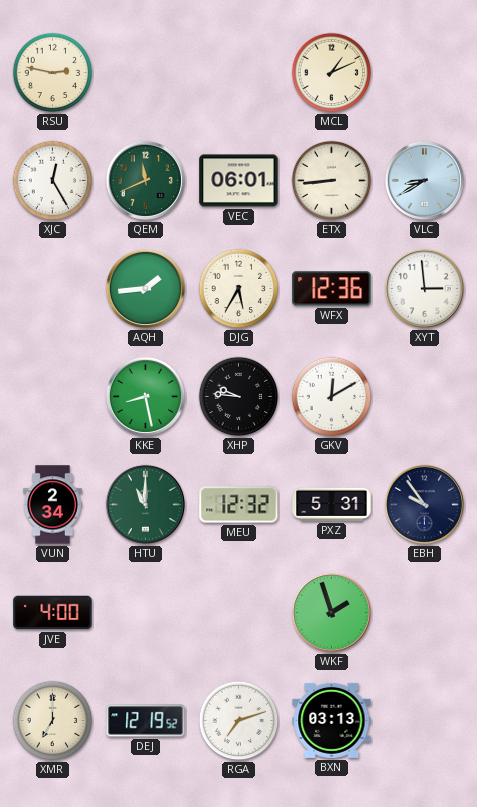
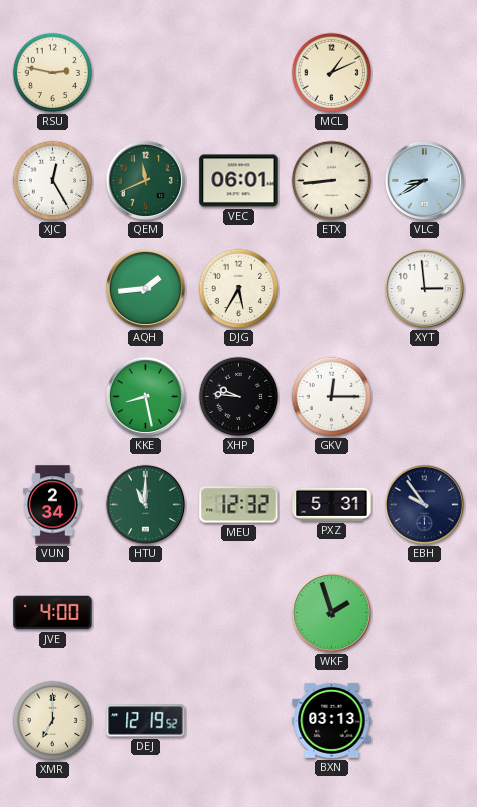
WFX: 12:36 -> none (332, 289)
GKV: 12:10 -> 12:15 (332, 397)
RGA: 7:12 -> none (239, 721)
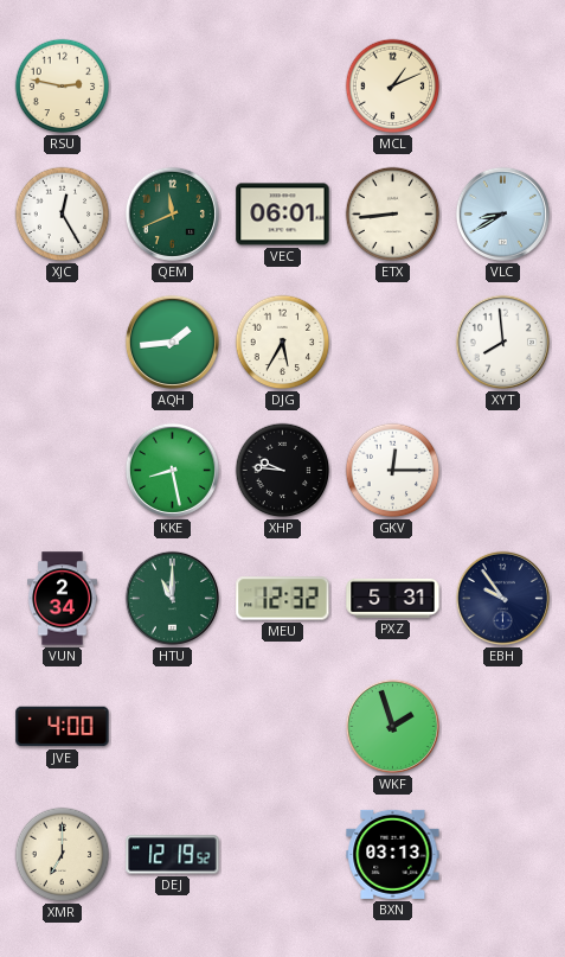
XYT: 2:59 -> 7:59 (502, 342)
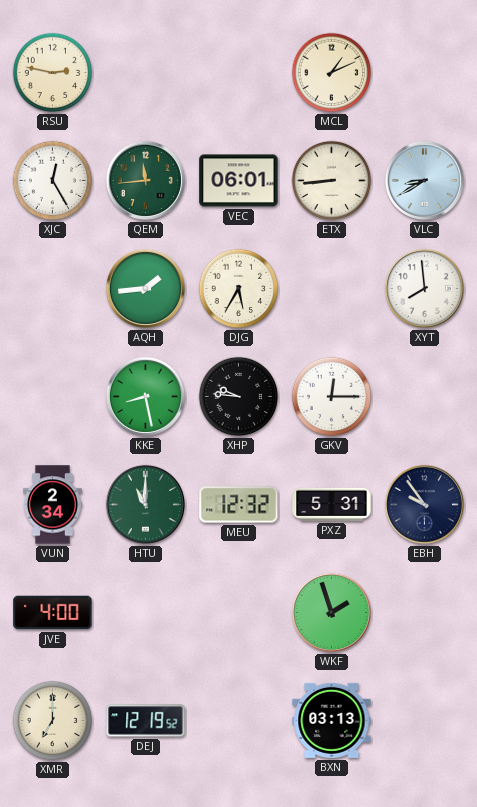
QEM: 11:41 -> 11:44 (145, 180)
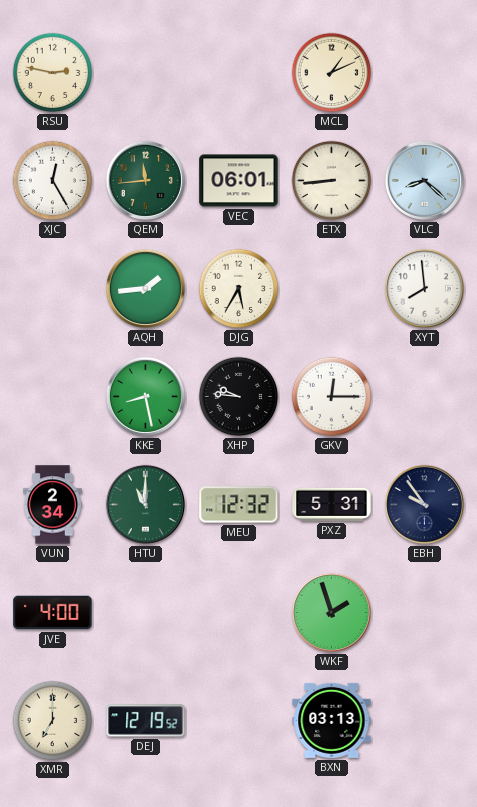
VLC: 8:40 -> 8:22 (424, 180)
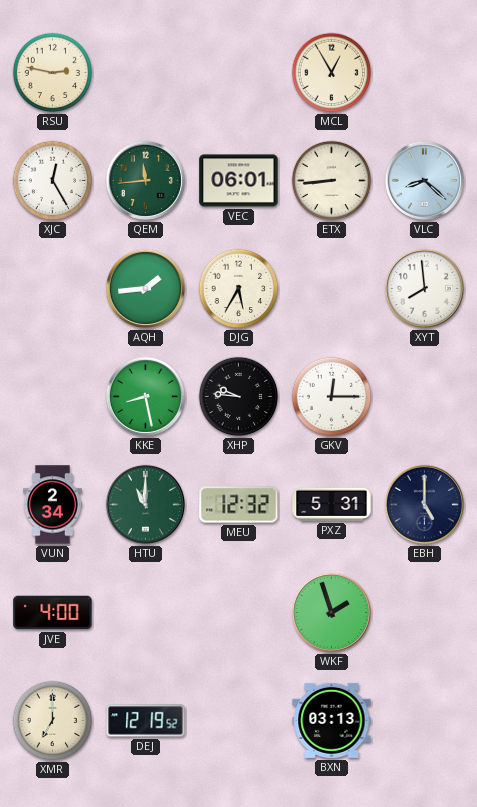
MCL: 1:11 -> 12:55 (332, 73)
EBH: 9:54 -> 5:00 (424, 504)
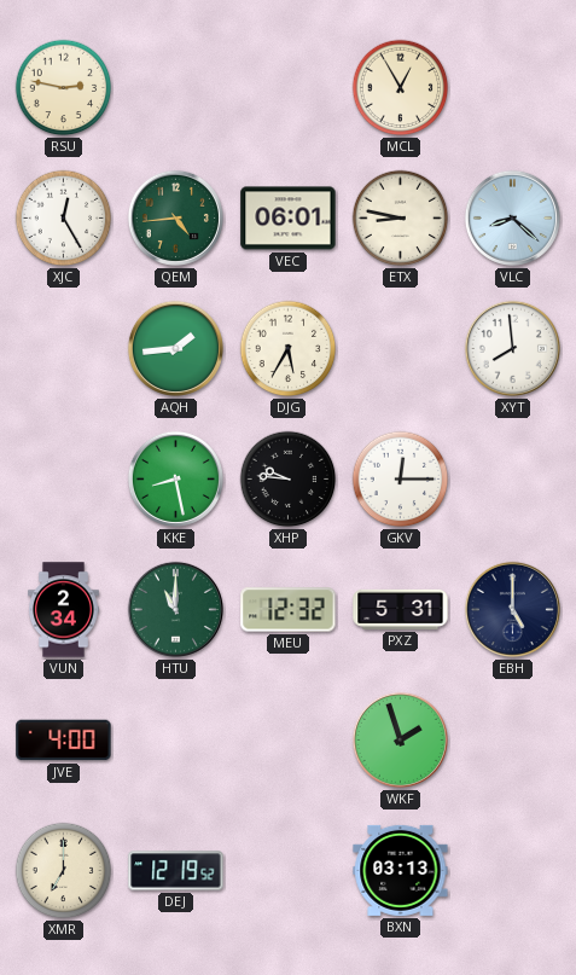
QEM: 11:44 -> 4:44 (175, 217)
ETX: 8:44 -> 8:47 (401, 219)
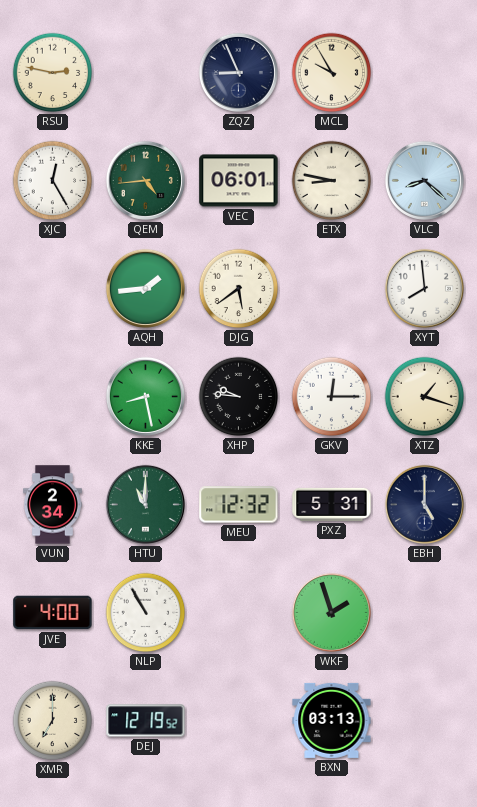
ZQZ: none -> 8:56 (238, 72)
MCL: 12:55 -> 9:55 (332, 73)
DJG: 5:35 -> 5:39 (239, 289)
XTZ: none -> 1:18 (425, 397)
NLP: none -> 10:55 (146, 613)
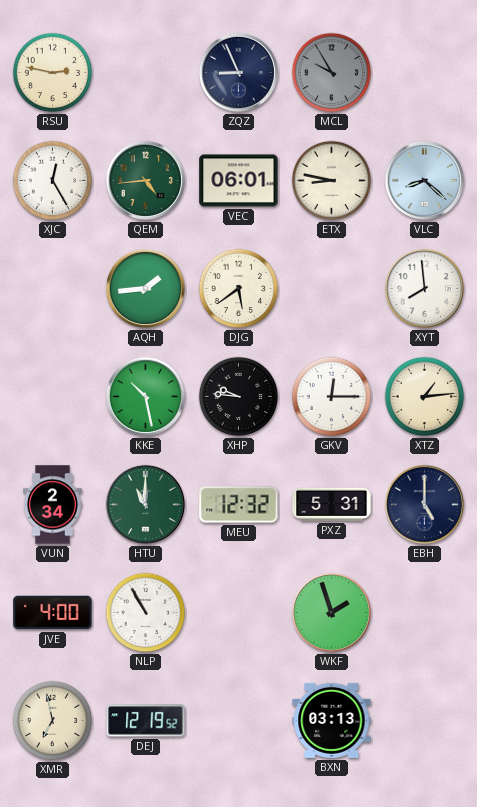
MCL dial: cream -> grey (332, 73)
KKE: 8:28 -> 10:28 (145, 396)
XTZ: 1:18 -> 1:14 (425, 397)
XMR: 7:00 -> 6:58 (53, 721)
